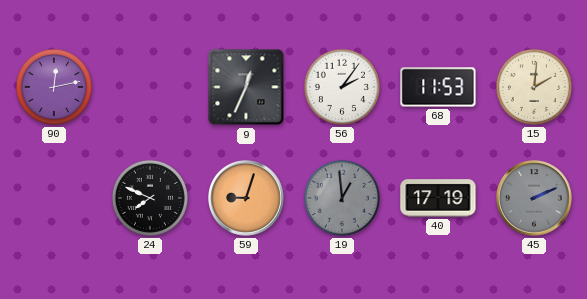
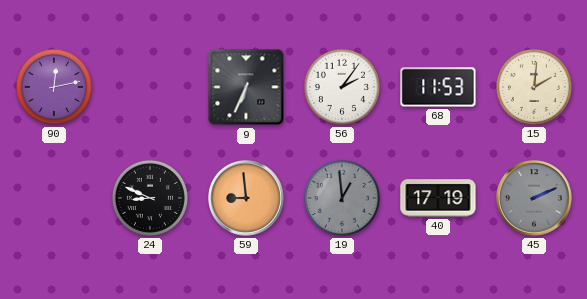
9: 12:34 -> 6:34 (246, 87)
24: 7:49 -> 8:49 (150, 198)
59: 9:03 -> 8:59 (246, 198)
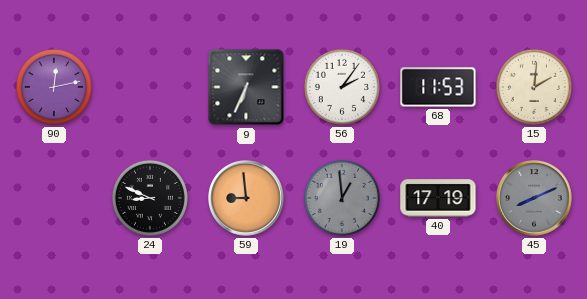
45: 2:11 -> 8:11 (534, 198)
